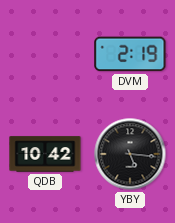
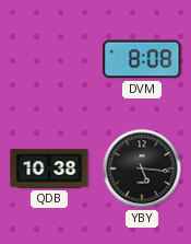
DVM: 2:19 -> 8:08 (142, 59)
QDB: 10:42 -> 10:38 (49, 169)
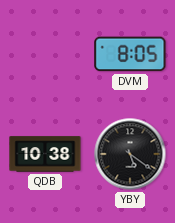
DVM: 8:08 -> 8:05 (130, 54)
YBY: 5:16 -> 5:21 (130, 154)
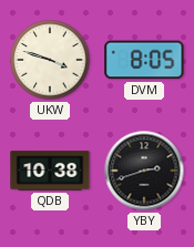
UKW: none -> 3:48 (50, 60)
YBY: 5:21 -> 2:42 (144, 171)
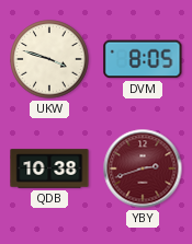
YBY dial: black -> burgundy (143, 169)
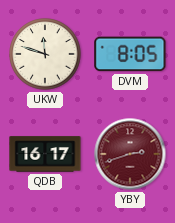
UKW: 3:48 -> 11:48 (45, 54)
QDB: 10:38 -> 16:17 (45, 154)
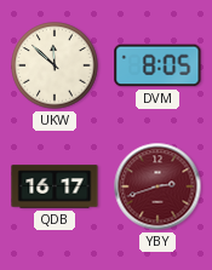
UKW: 11:48 -> 11:52 (55, 65)
